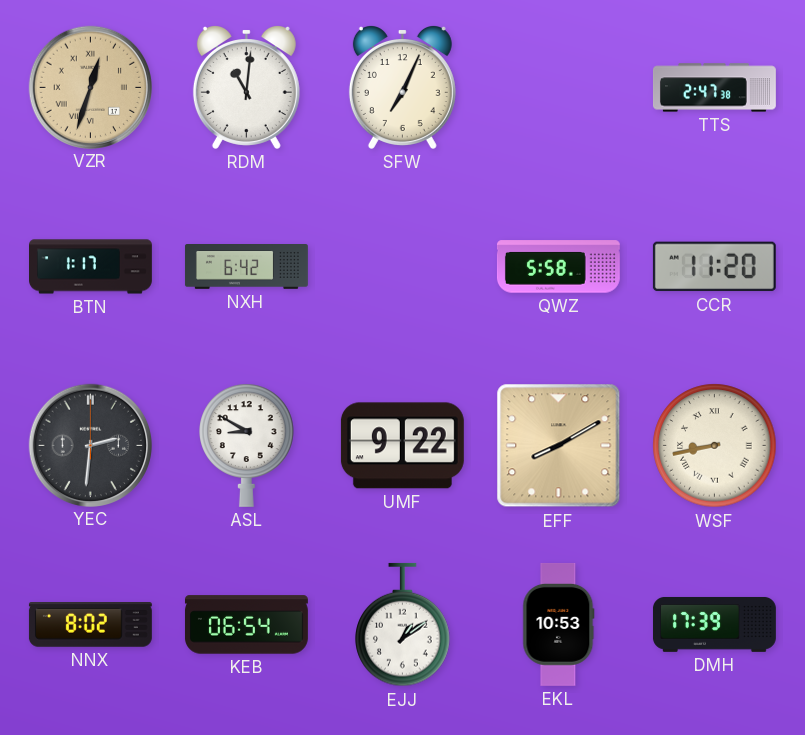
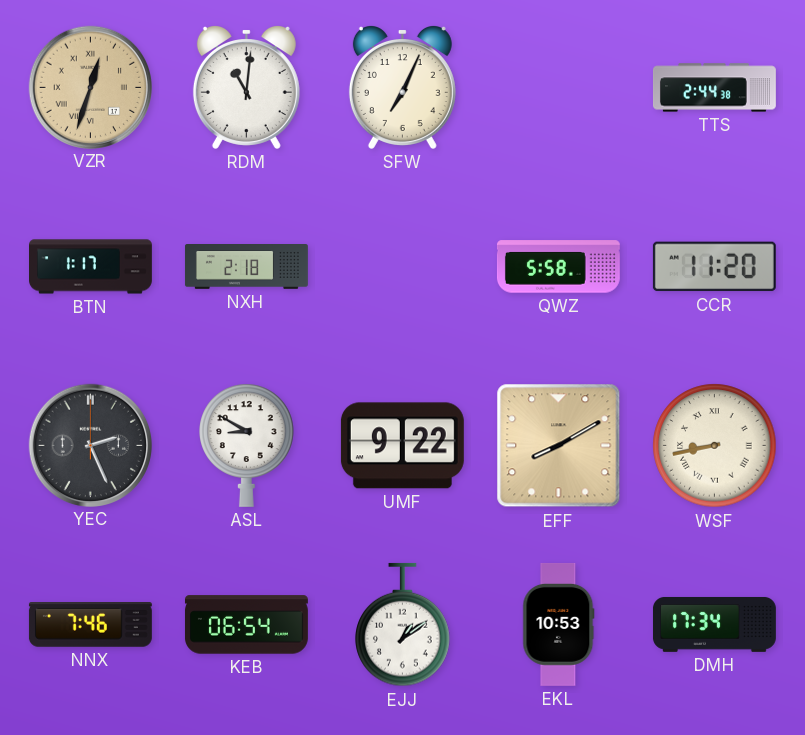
TTS: 2:47 -> 2:44 (714, 88)
NXH: 6:42 -> 2:18 (247, 267)
YEC: 2:31 -> 2:26 (90, 445)
NNX: 8:02 -> 7:46 (90, 625)
DMH: 17:39 -> 17:34 (714, 624)
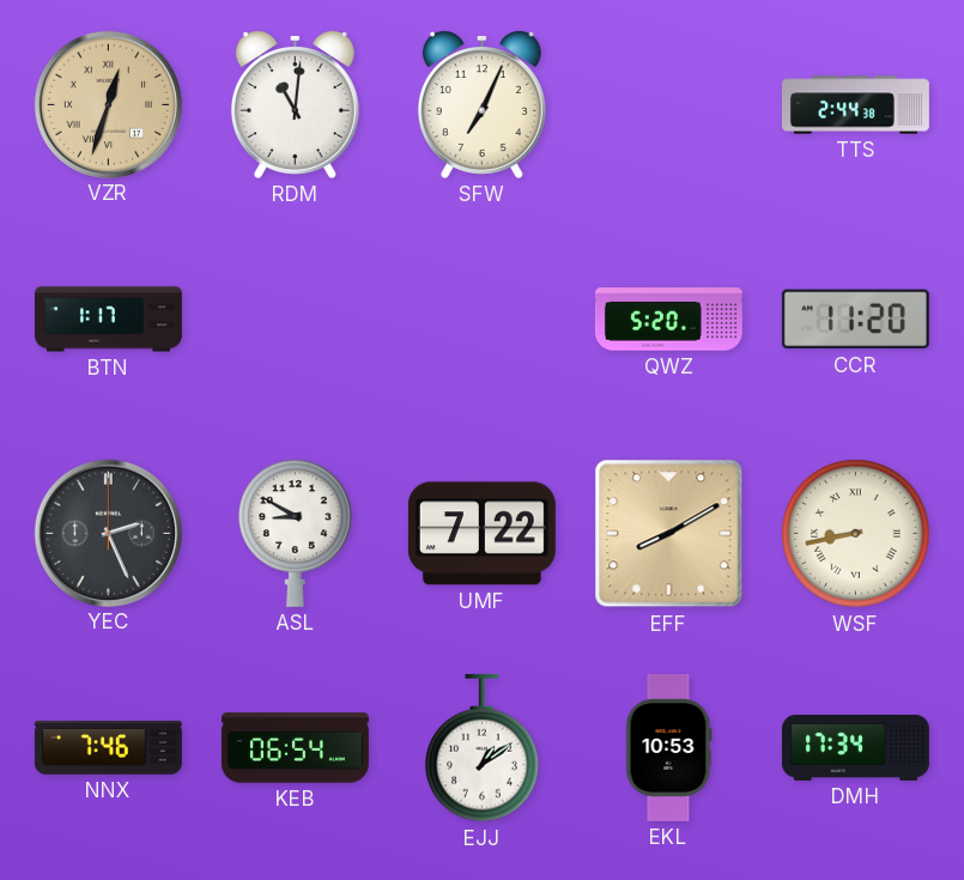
NXH: 2:18 -> none (247, 267)
QWZ: 5:58 -> 5:20 (668, 320)
UMF: 9:22 -> 7:22 (481, 534)
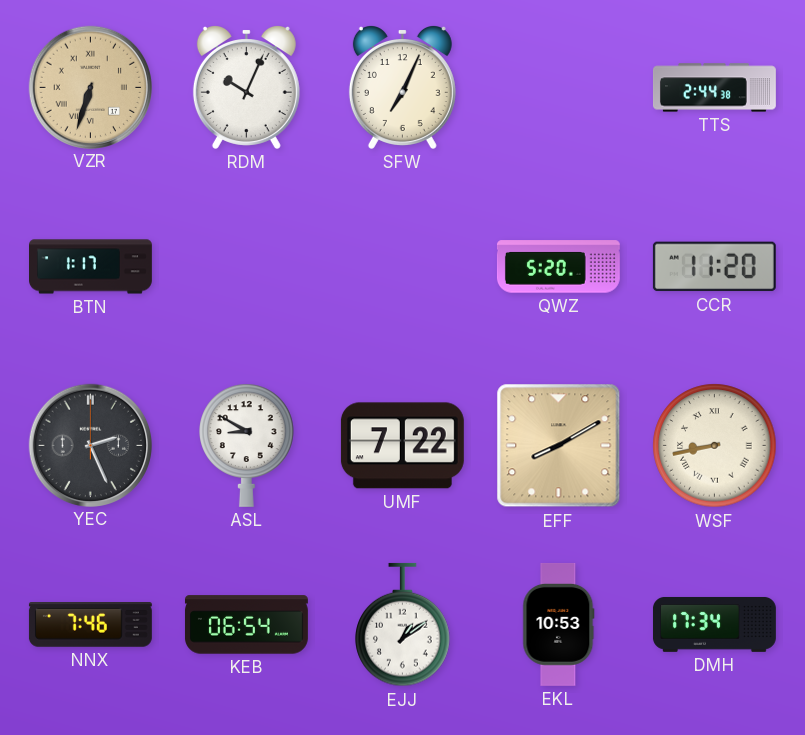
VZR: 12:33 -> 6:33 (90, 87)
RDM: 11:01 -> 10:04 (246, 88)
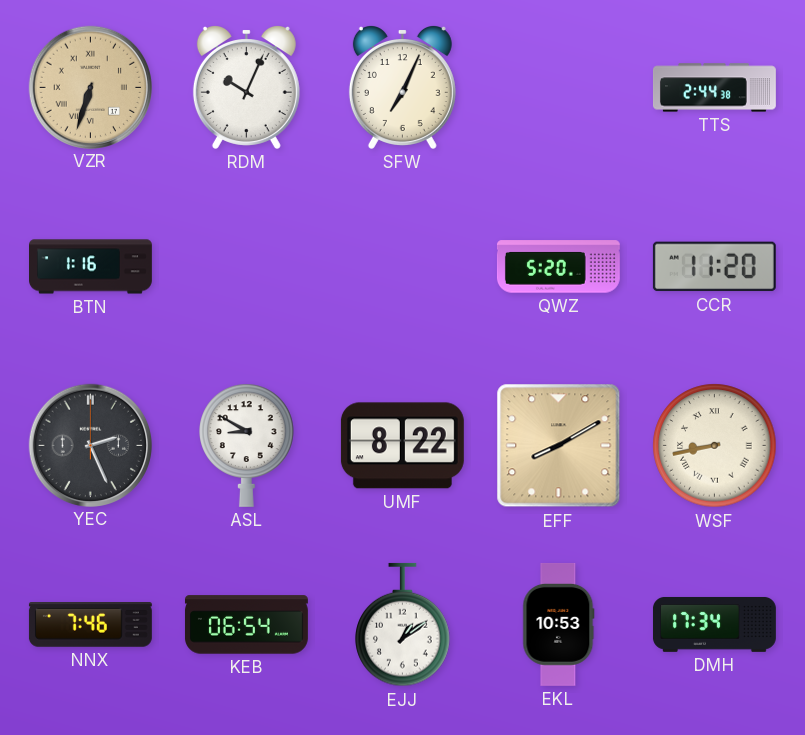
BTN: 1:17 -> 1:16 (91, 267)
UMF: 7:22 -> 8:22 (402, 446)
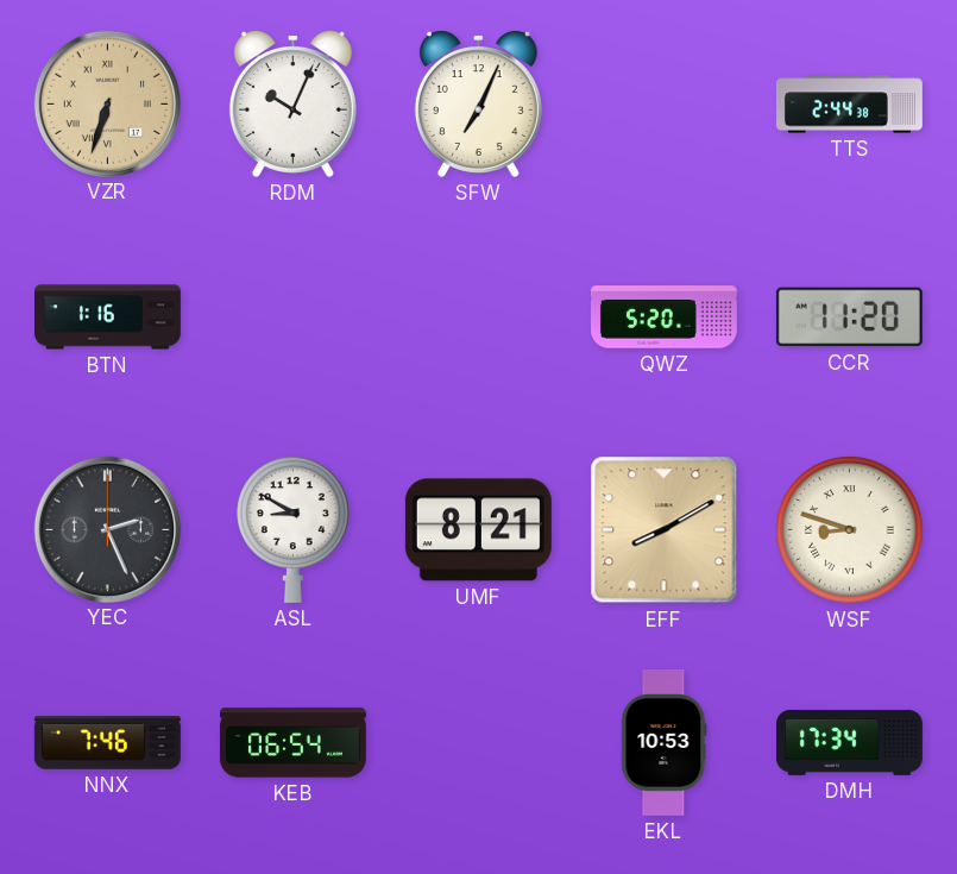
UMF: 8:22 -> 8:21 (478, 530)
WSF: 8:43 -> 8:48 (850, 530)
EJJ: 1:09 -> none (403, 625)
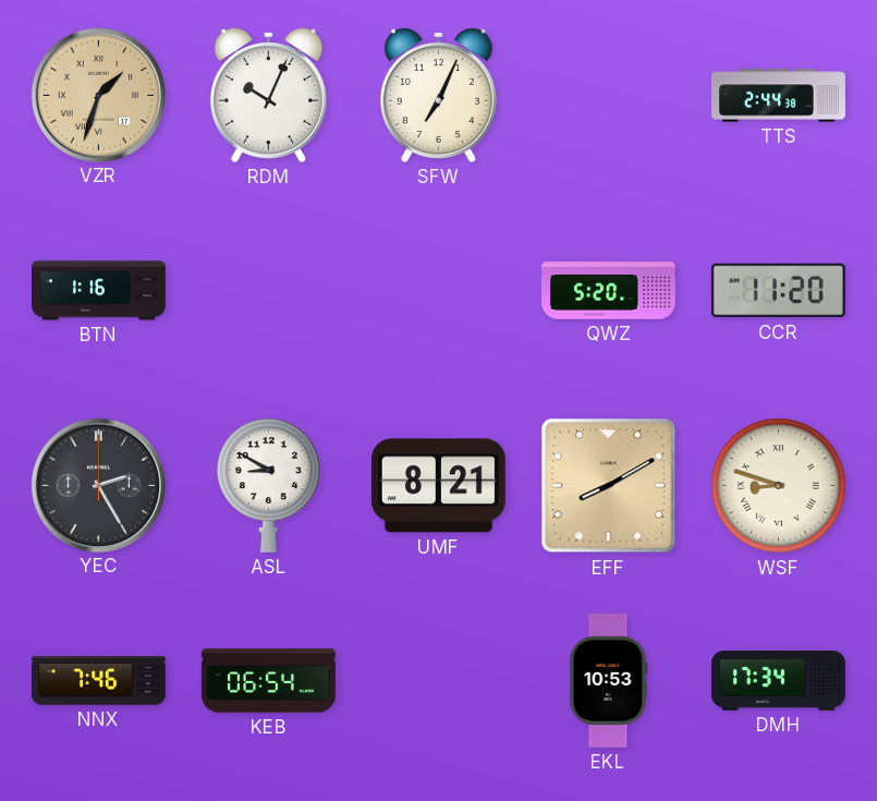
VZR: 6:33 -> 1:33 (98, 95)
YEC: 2:26 -> 2:25 (98, 485)
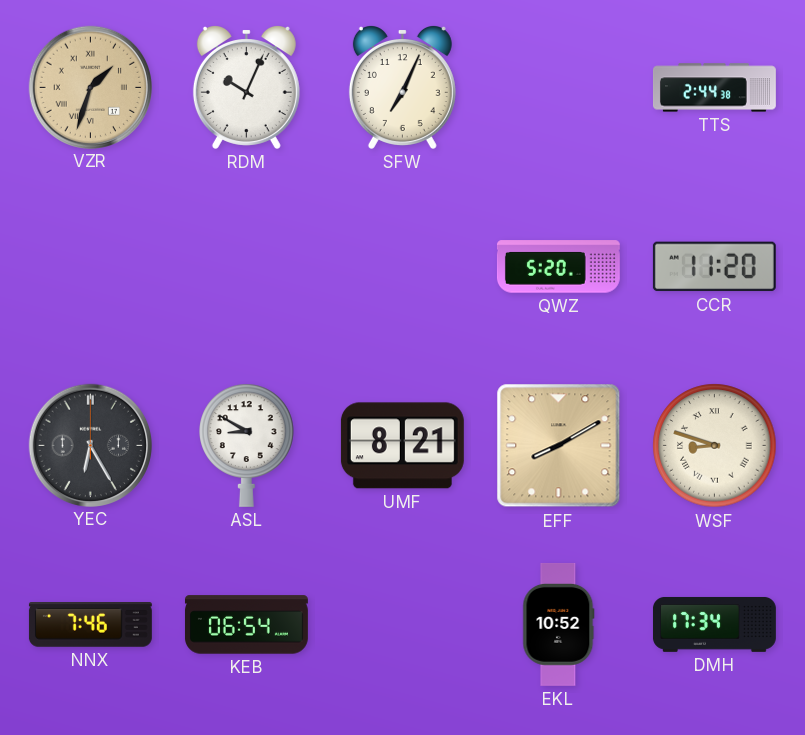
BTN: 1:16 -> none (99, 291)
YEC: 2:25 -> 6:25 (90, 445)
EKL: 10:53 -> 10:52 (559, 624)
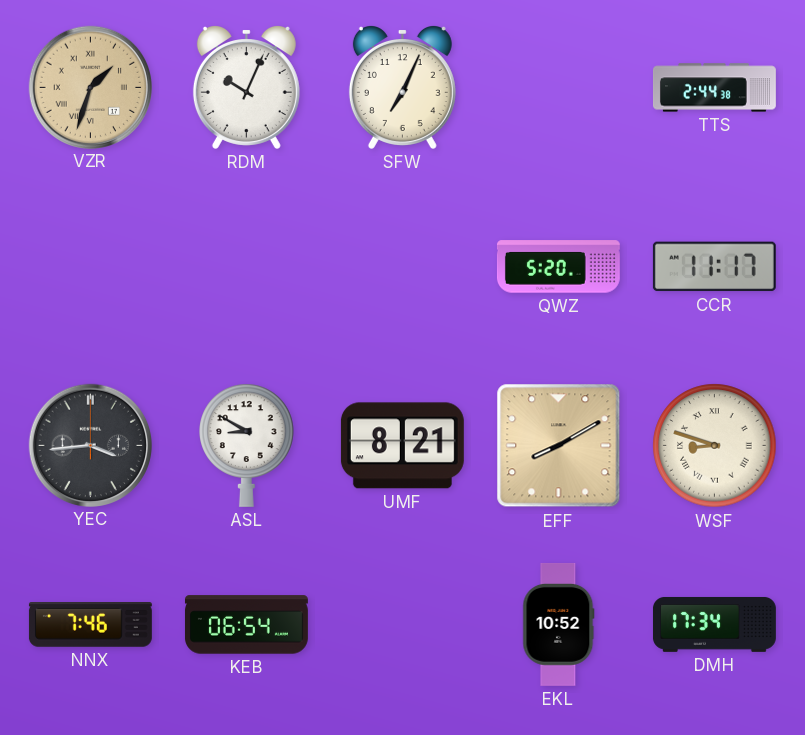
CCR: 11:20 -> 11:17 (714, 267)
YEC: 6:25 -> 3:44 (90, 445)
